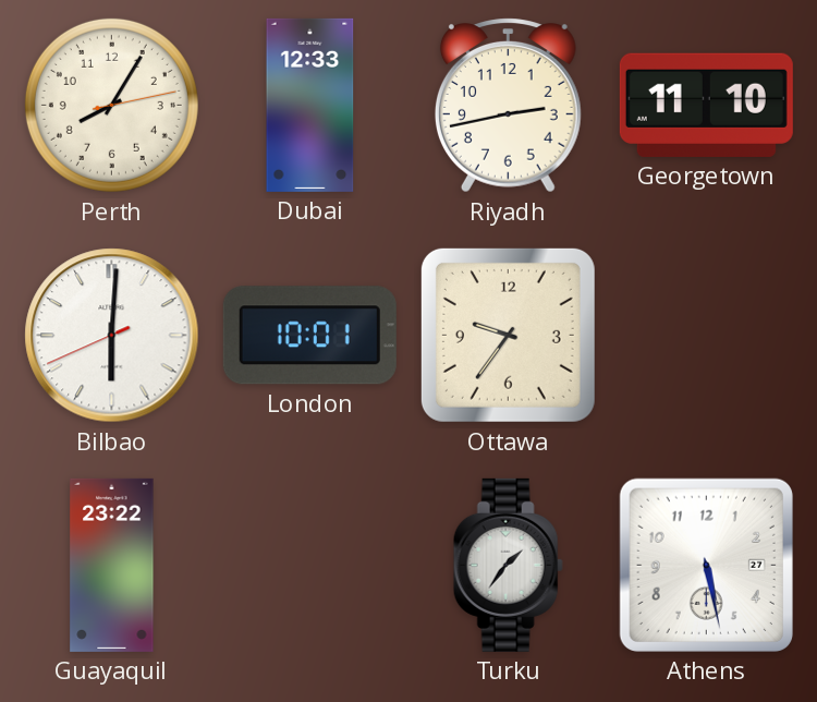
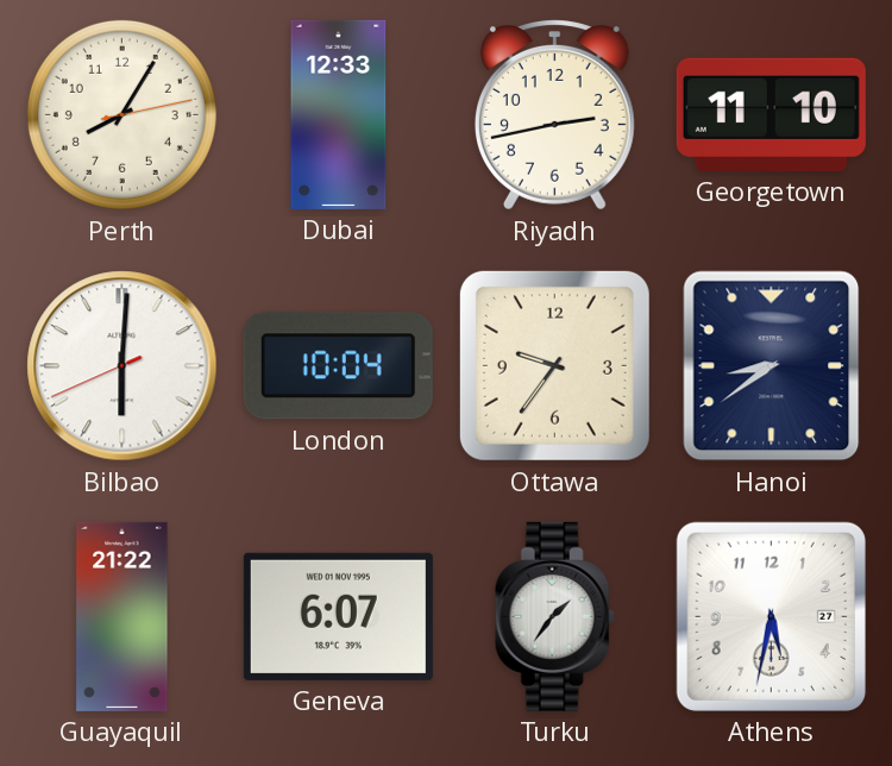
London: 10:01 -> 10:04 (338, 366)
Hanoi: none -> 8:39 (772, 366)
Guayaquil: 23:22 -> 21:22 (123, 616)
Geneva: none -> 6:07 (338, 616)
Athens: 5:28 -> 5:32 (771, 616)
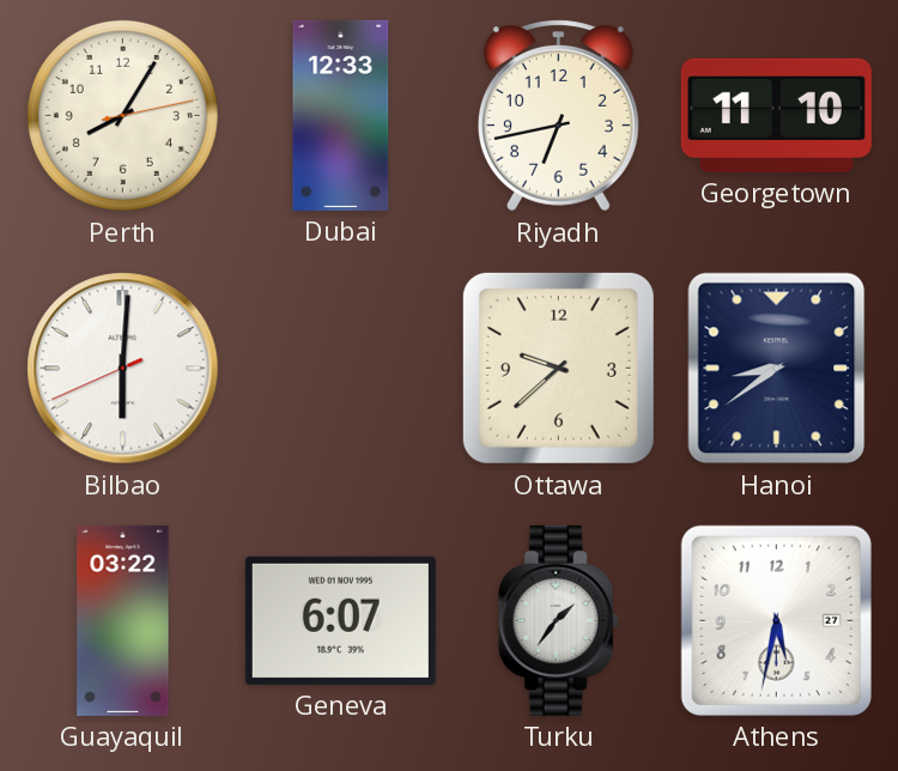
Riyadh: 2:43 -> 6:43 (558, 116)
London: 10:04 -> none (338, 366)
Ottawa: 9:36 -> 9:38 (558, 368)
Guayaquil: 21:22 -> 03:22 (123, 620)
